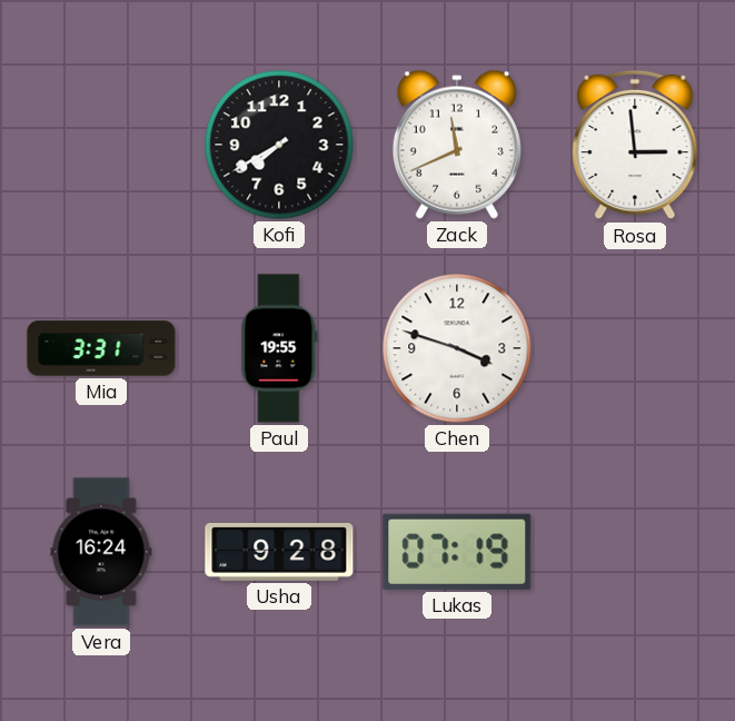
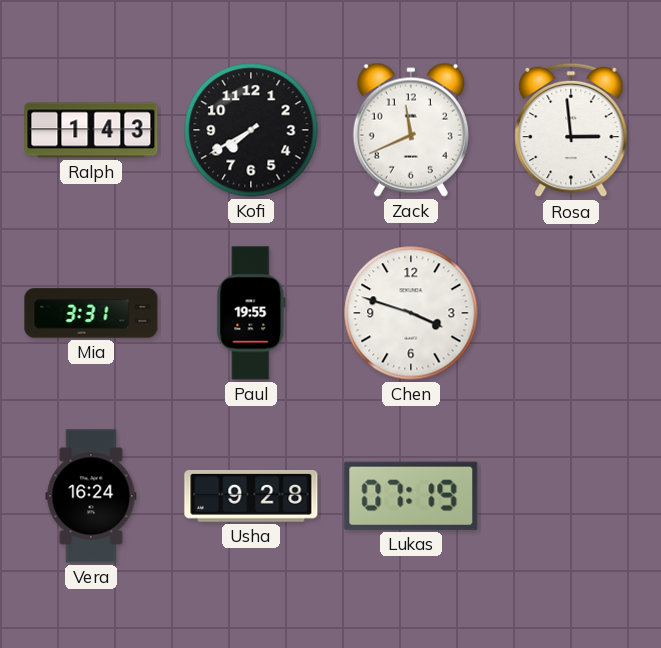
Ralph: none -> 1:43 (91, 130)
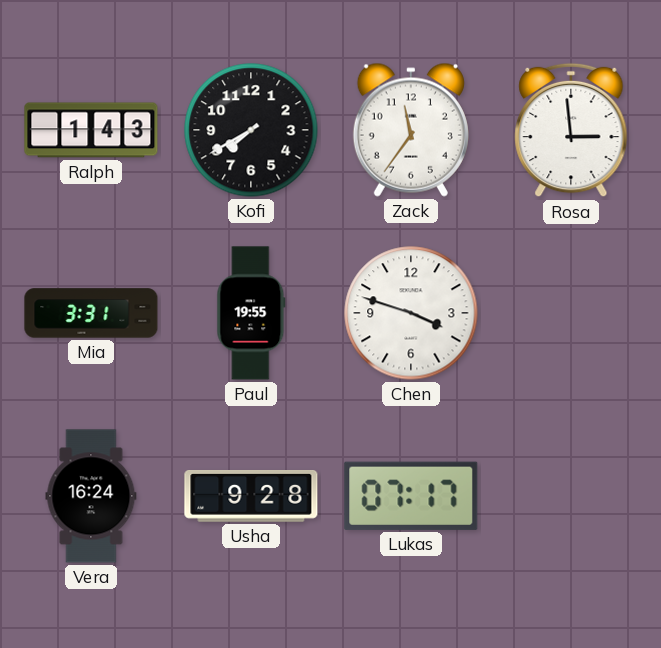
Zack: 11:41 -> 11:36 (411, 130)
Lukas: 07:19 -> 07:17 (411, 496)
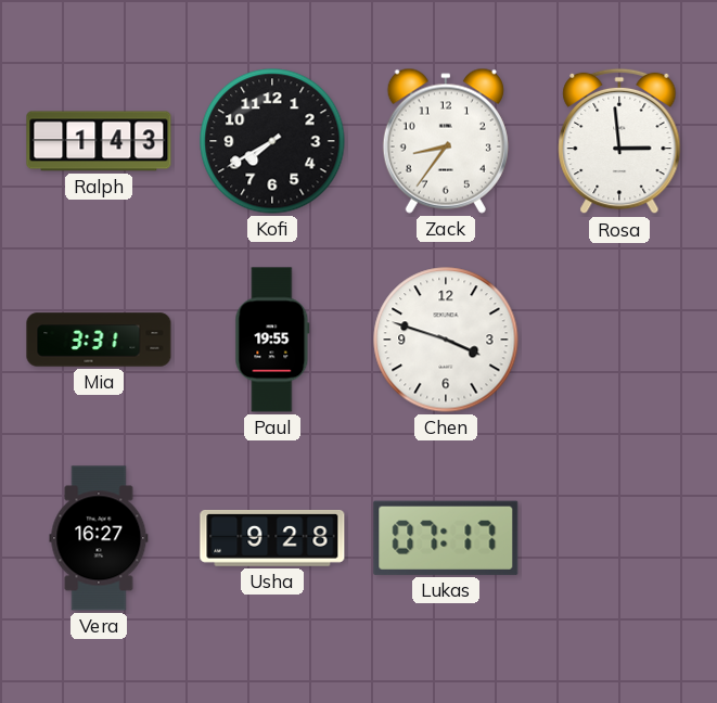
Zack: 11:36 -> 8:36 (446, 141)
Vera: 16:24 -> 16:27 (99, 538)
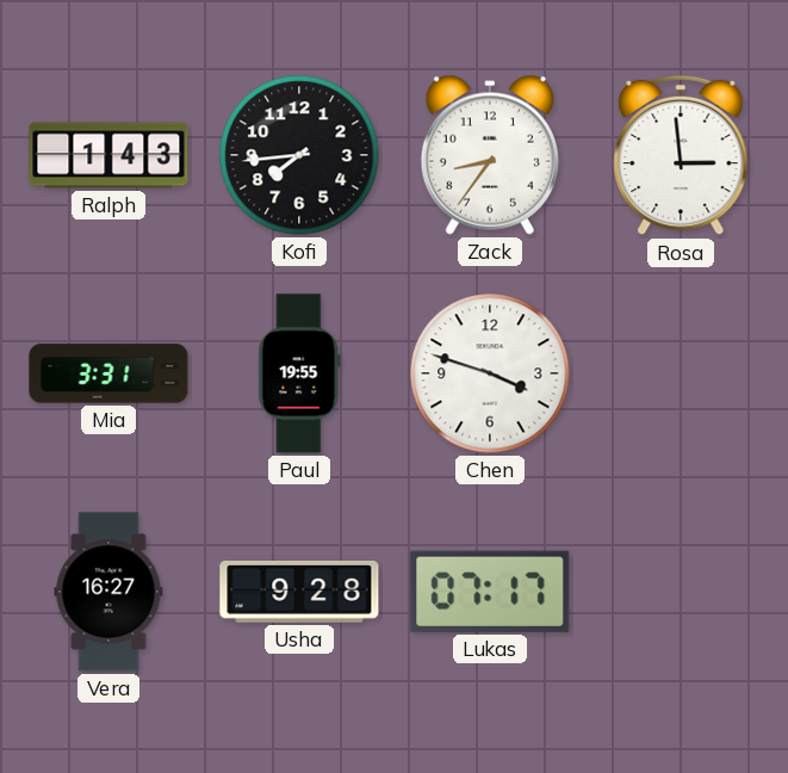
Kofi: 7:40 -> 7:44 (299, 155)
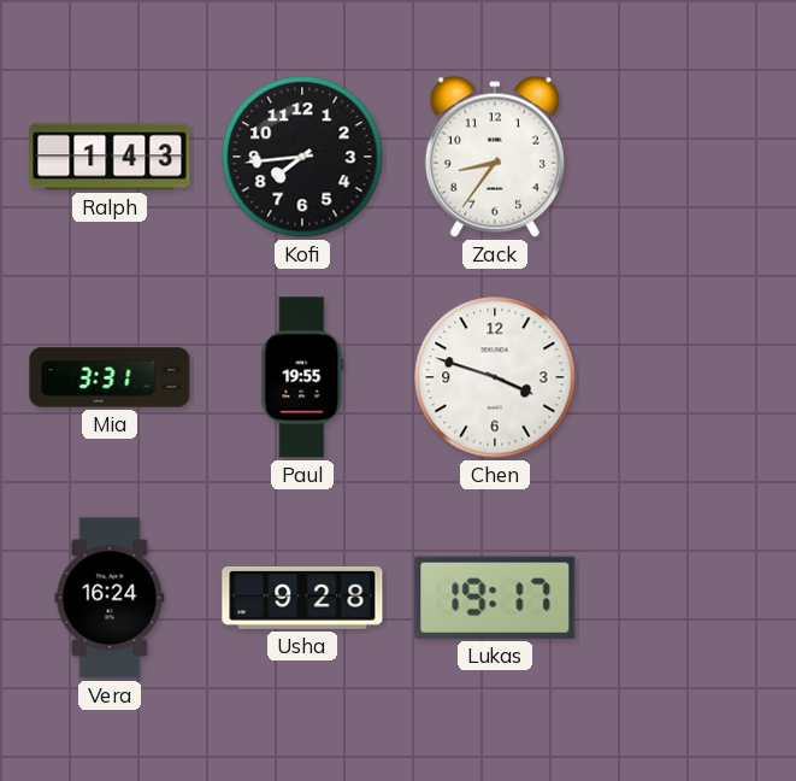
Rosa: 2:59 -> none (681, 155)
Vera: 16:27 -> 16:24 (110, 598)
Lukas: 07:17 -> 19:17 (495, 598)
